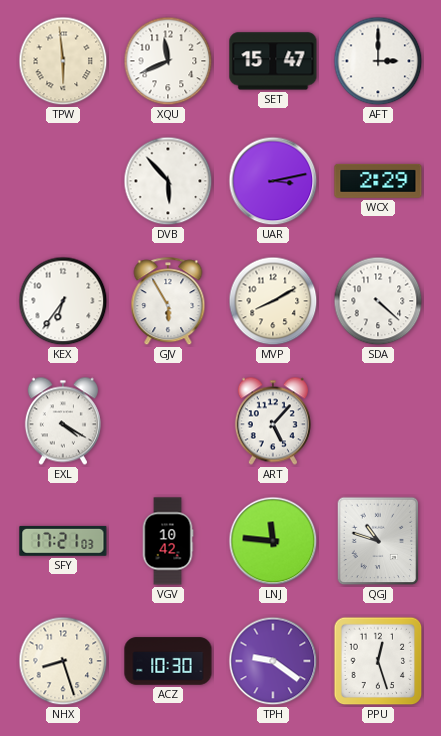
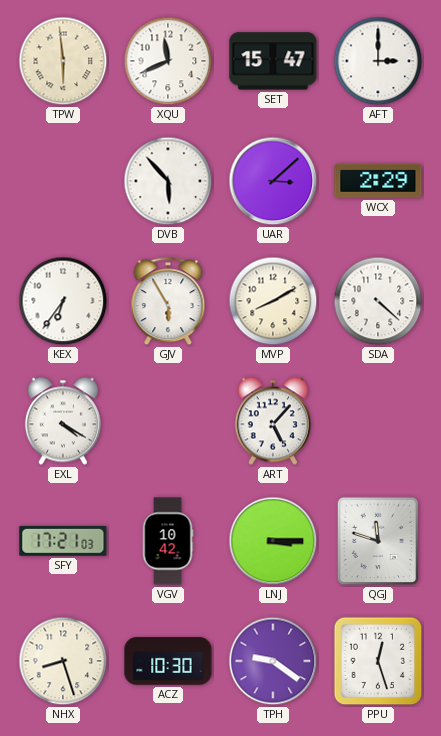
UAR: 3:13 -> 3:08 (273, 181)
LNJ: 11:46 -> 3:15 (273, 541)
QGJ: 10:48 -> 11:48 (378, 541)
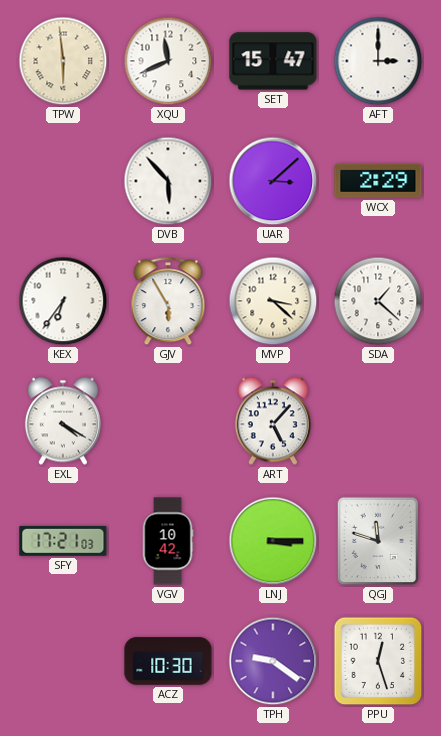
MVP: 8:10 -> 3:22 (273, 301)
SDA: 4:22 -> 1:22 (378, 301)
NHX: 8:27 -> none (63, 661)
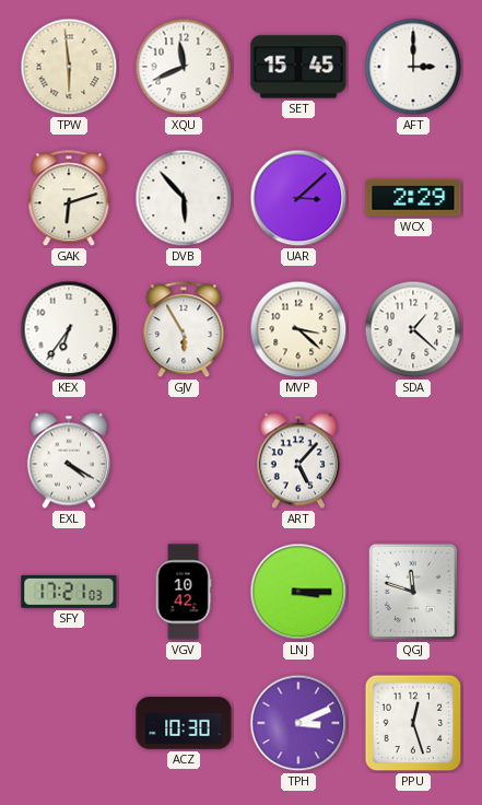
SET: 15:47 -> 15:45 (298, 67)
GAK: none -> 6:12 (69, 199)
TPH: 9:21 -> 3:11 (298, 723)
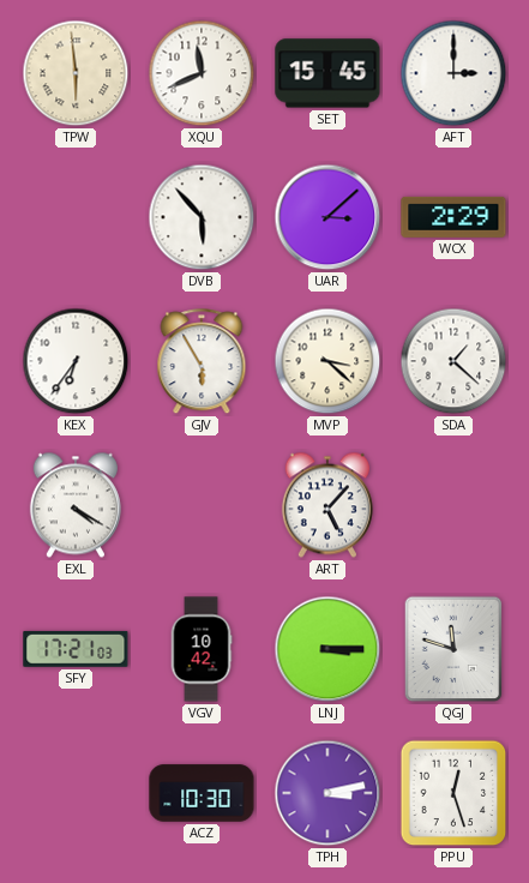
GAK: 6:12 -> none (69, 199)
TPH: 3:11 -> 3:13 (327, 793)
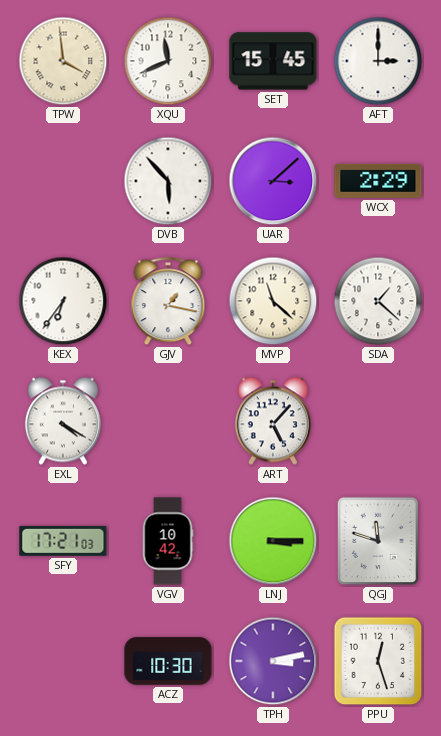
TPW: 5:59 -> 3:59 (63, 61)
GJV: 5:55 -> 1:17 (168, 302)
MVP: 3:22 -> 11:22 (273, 301)
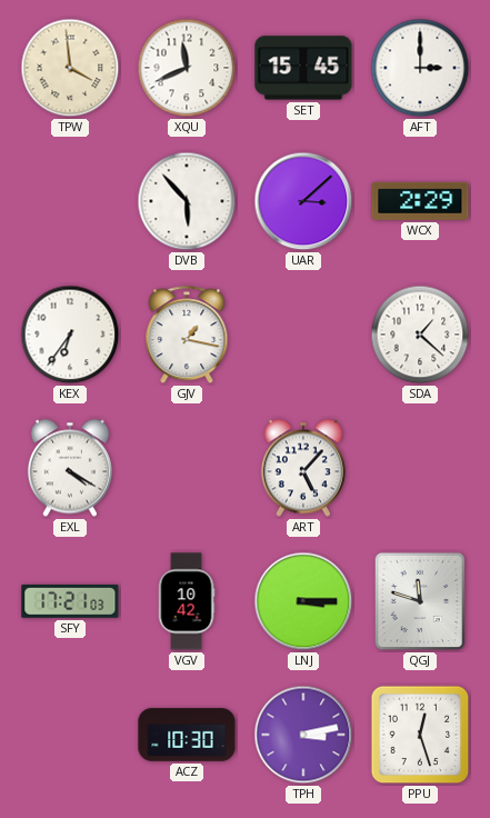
MVP: 11:22 -> none (273, 301)
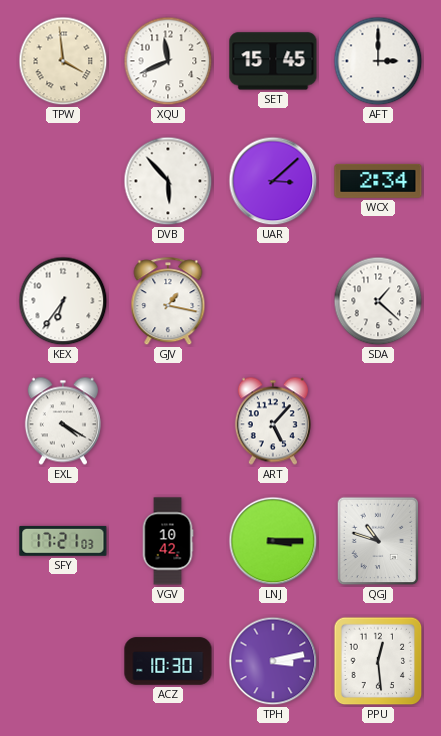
WCX: 2:29 -> 2:34 (378, 181)
QGJ: 11:48 -> 10:48 (378, 541)
PPU: 12:27 -> 12:29 (378, 661)
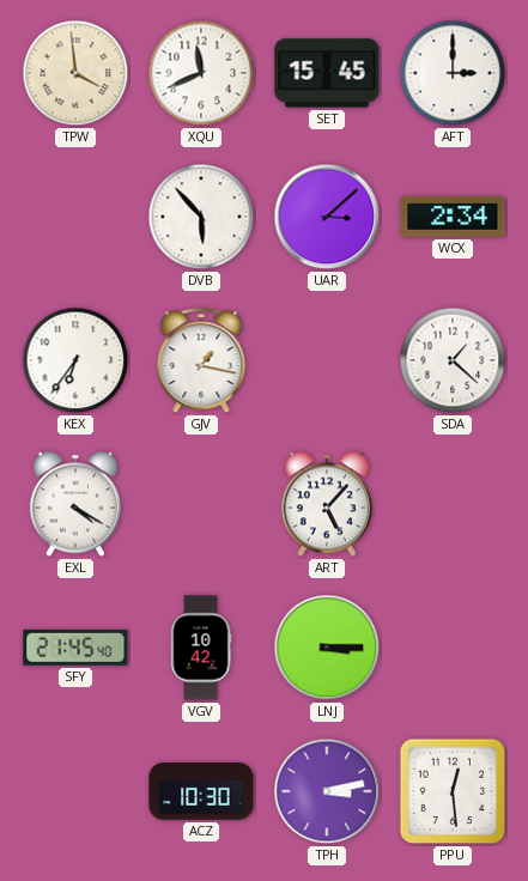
SFY: 17:21 -> 21:45 (75, 648)
QGJ: 10:48 -> none (378, 541)
